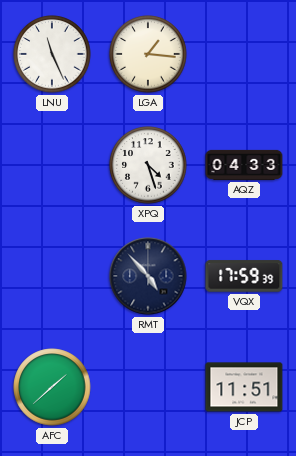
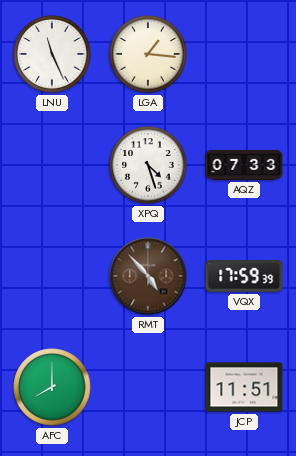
AQZ: 04:33 -> 07:33 (244, 165)
RMT dial: navy -> brown (148, 276)
AFC: 1:38 -> 8:00 (52, 387)
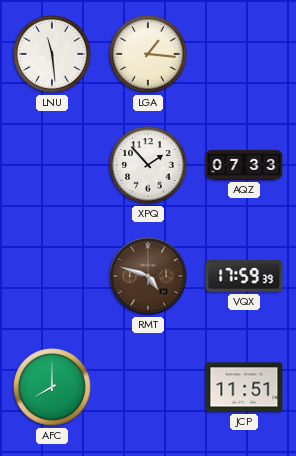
LNU: 11:26 -> 11:29 (52, 54)
XPQ: 4:27 -> 1:53 (148, 165)
RMT: 4:53 -> 4:48 (148, 276)
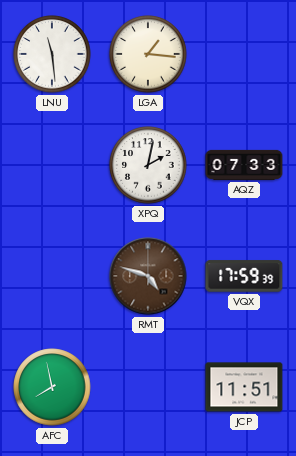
XPQ: 1:53 -> 2:02 (148, 165)
AFC: 8:00 -> 7:58 (52, 387)
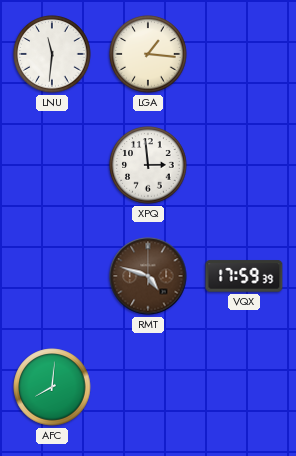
LNU: 11:29 -> 11:31 (52, 54)
XPQ: 2:02 -> 2:59 (148, 165)
AQZ: 07:33 -> none (244, 165)
AFC: 7:58 -> 8:01 (52, 387)
JCP: 11:51 -> none (244, 387)
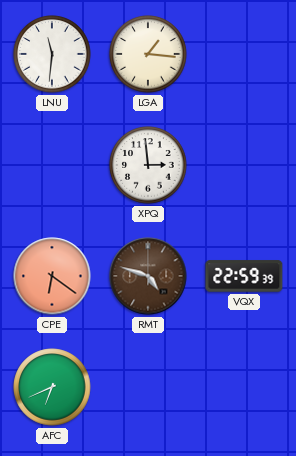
CPE: none -> 6:21 (52, 276)
VQX: 17:59 -> 22:59 (244, 276)
AFC: 8:01 -> 6:41 (52, 387)
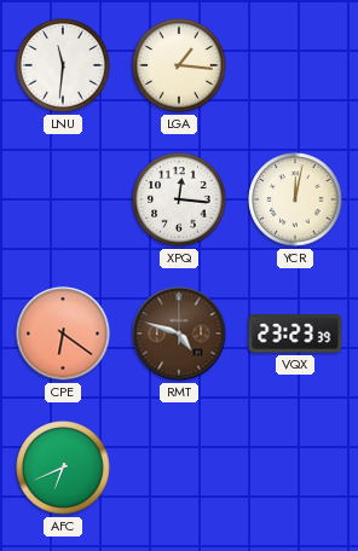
XPQ: 2:59 -> 12:16 (179, 199)
YCR: none -> 12:02 (295, 199)
VQX: 22:59 -> 23:23 (295, 333)
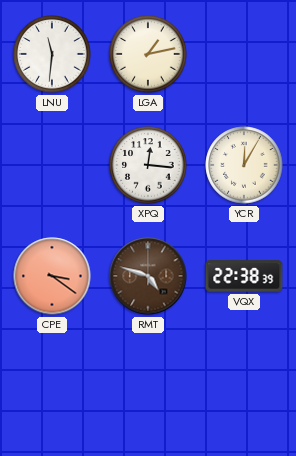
LGA: 1:16 -> 1:13 (148, 54)
YCR: 12:02 -> 12:05 (244, 165)
CPE: 6:21 -> 3:21 (52, 276)
VQX: 23:23 -> 22:38 (244, 276)
AFC: 6:41 -> none (63, 468)
